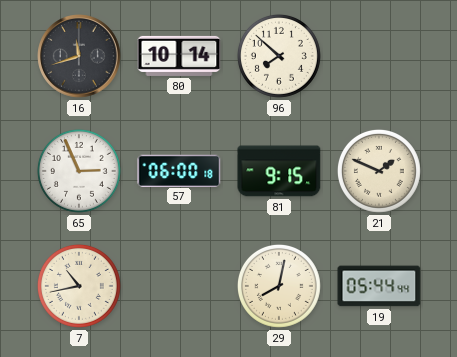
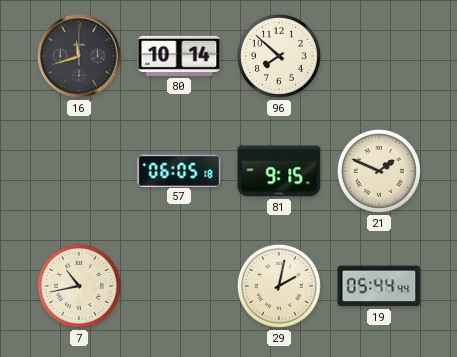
65: 2:56 -> none (79, 171)
57: 06:00 -> 06:05 (179, 170)
29: 8:02 -> 2:02 (279, 286)
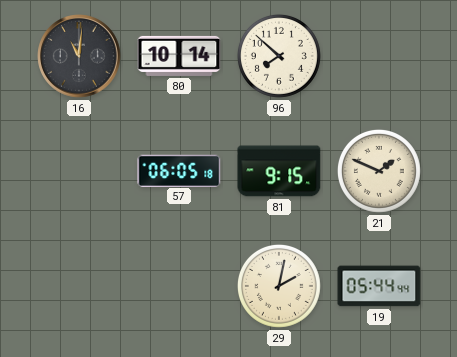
16: 11:42 -> 11:01 (79, 56)
7: 10:43 -> none (79, 286)
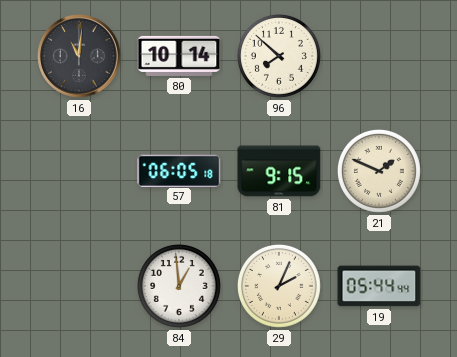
84: none -> 12:59 (179, 286)
29: 2:02 -> 2:04 (279, 286)
